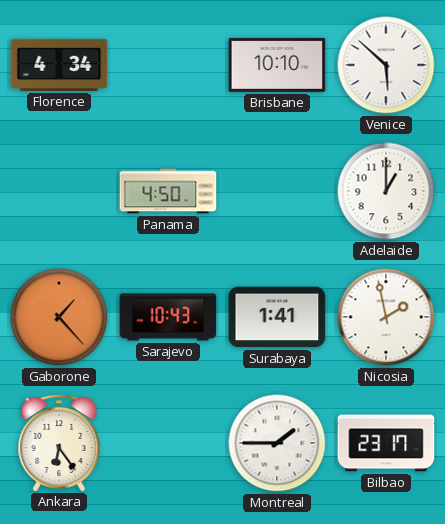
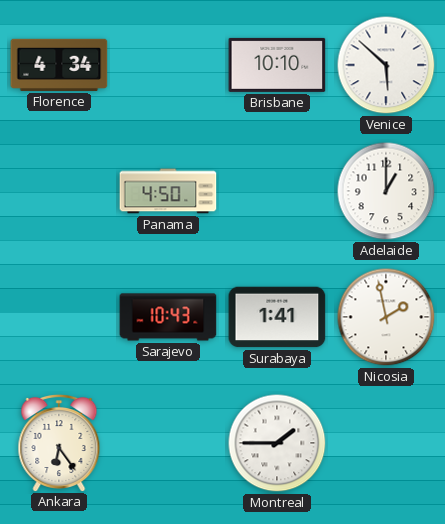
Gaborone: 1:23 -> none (59, 317)
Bilbao: 23:17 -> none (386, 443)
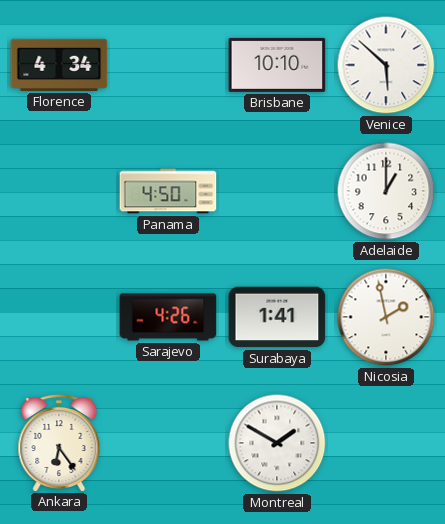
Sarajevo: 10:43 -> 4:26 (168, 317)
Montreal: 1:45 -> 1:50 (277, 443)
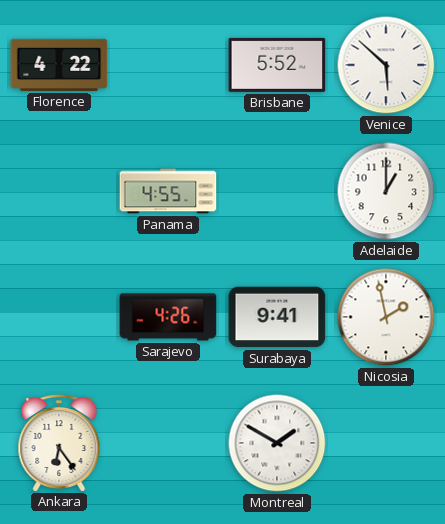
Florence: 4:34 -> 4:22 (59, 65)
Brisbane: 10:10 -> 5:52 (277, 65)
Panama: 4:50 -> 4:55 (168, 191)
Surabaya: 1:41 -> 9:41 (277, 317)
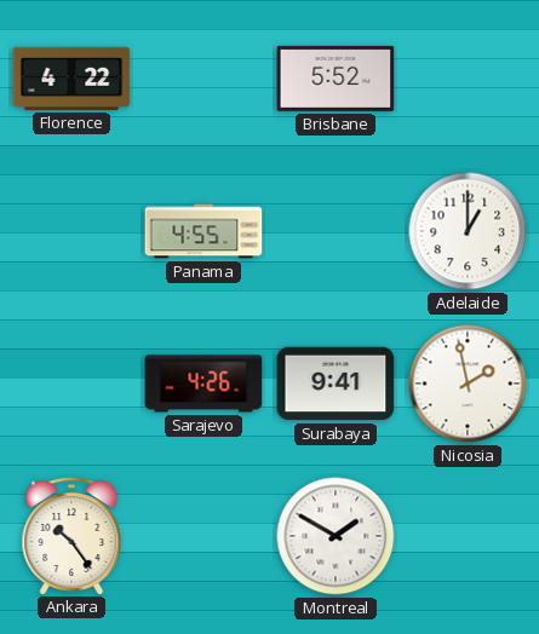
Venice: 5:52 -> none (386, 65)
Ankara: 6:24 -> 10:24 (71, 535)
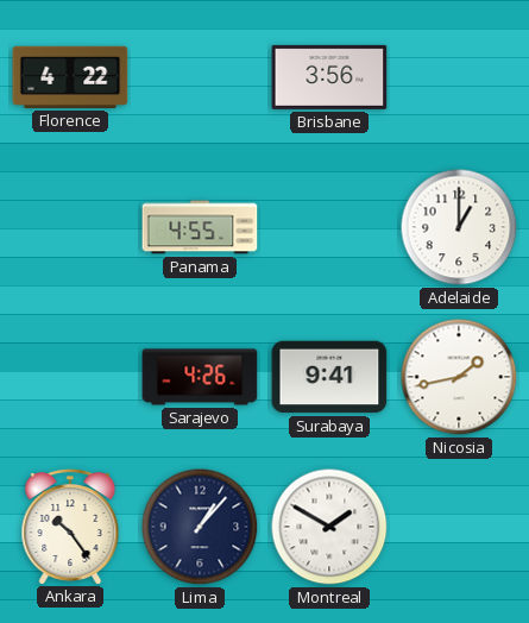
Brisbane: 5:52 -> 3:56 (329, 77)
Nicosia: 1:58 -> 1:43 (459, 377)
Lima: none -> 1:07 (200, 527)
